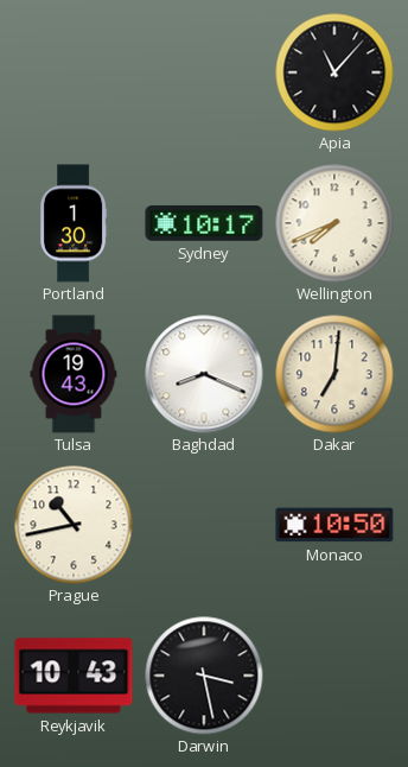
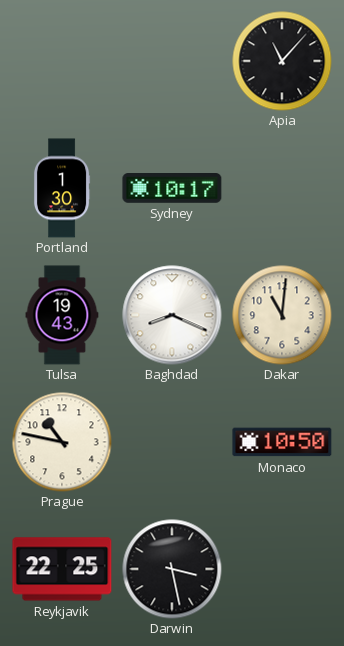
Wellington: 7:41 -> none (334, 223)
Dakar: 7:01 -> 11:01 (282, 315)
Prague: 10:43 -> 10:47 (62, 442)
Reykjavik: 10:43 -> 22:25 (62, 569)
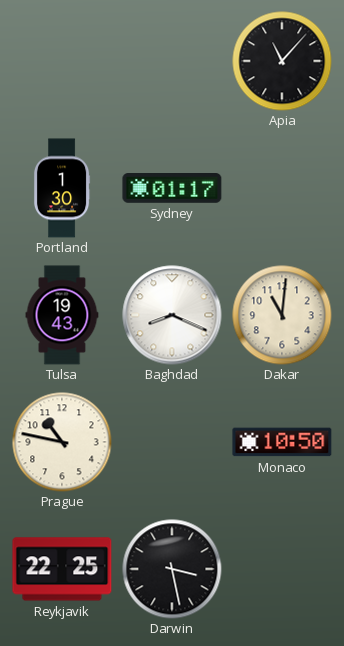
Sydney: 10:17 -> 01:17 (172, 189)
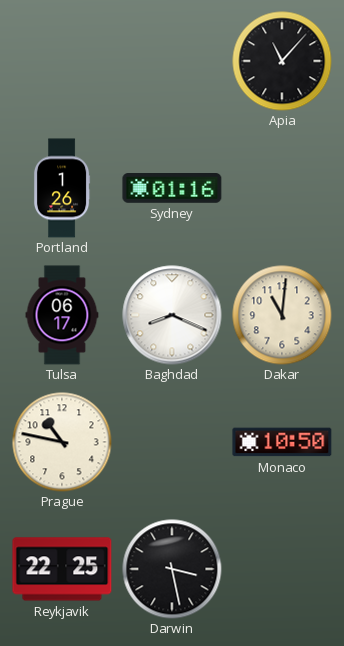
Portland: 1:30 -> 1:26 (62, 188)
Sydney: 01:17 -> 01:16 (172, 189)
Tulsa: 19:43 -> 06:17 (62, 315)
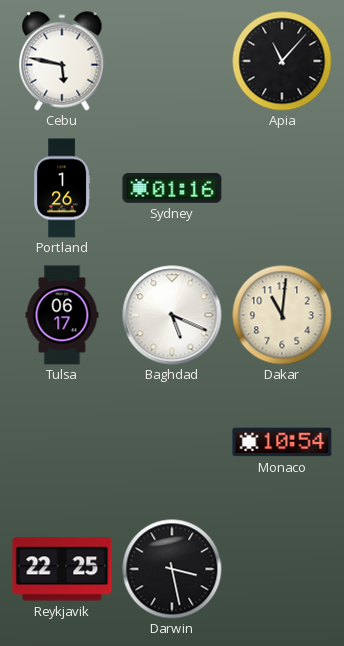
Cebu: none -> 5:47 (62, 61)
Baghdad: 8:19 -> 5:19 (172, 315)
Prague: 10:47 -> none (62, 442)
Monaco: 10:50 -> 10:54 (282, 442)
